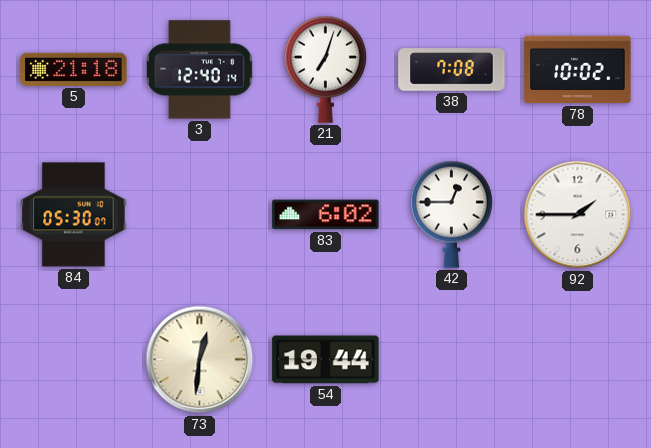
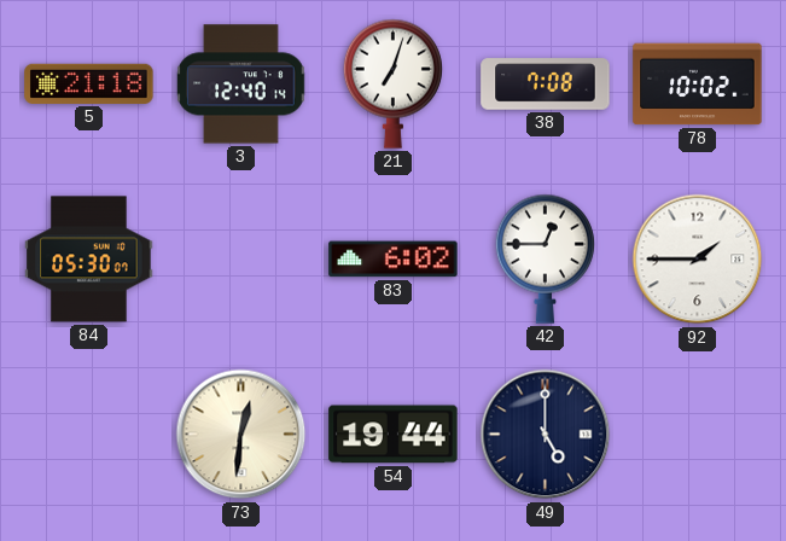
49: none -> 5:00 (546, 435)
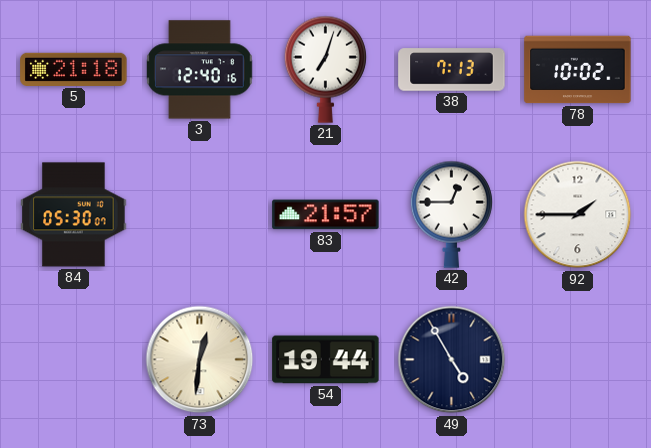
3: 12:40:14 -> 12:40:16 (200, 70)
38: 7:08 -> 7:13 (452, 70)
83: 6:02 -> 21:57 (326, 215)
49: 5:00 -> 4:55 (452, 360)
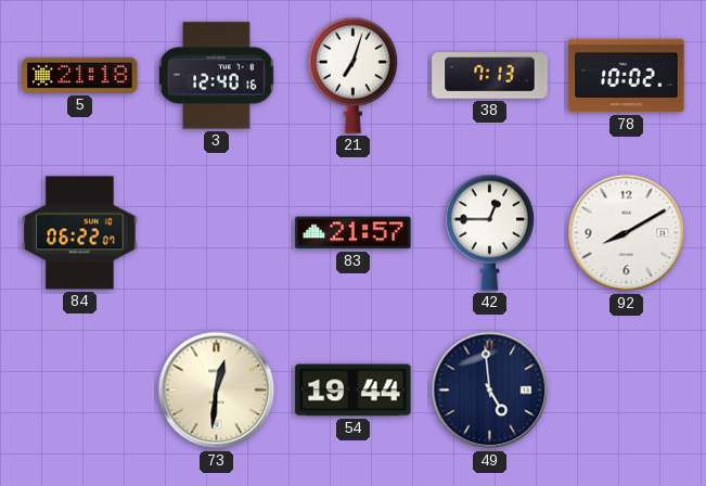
84: 05:30 -> 06:22 (80, 233)
92: 1:45 -> 8:10 (627, 233)
49: 4:55 -> 4:59 (490, 391)
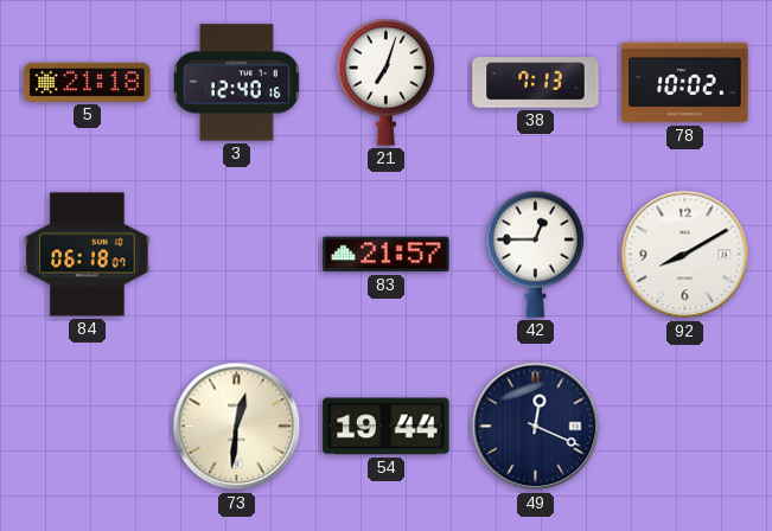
84: 06:22 -> 06:18 (88, 255)
49: 4:59 -> 12:19 (536, 427)
